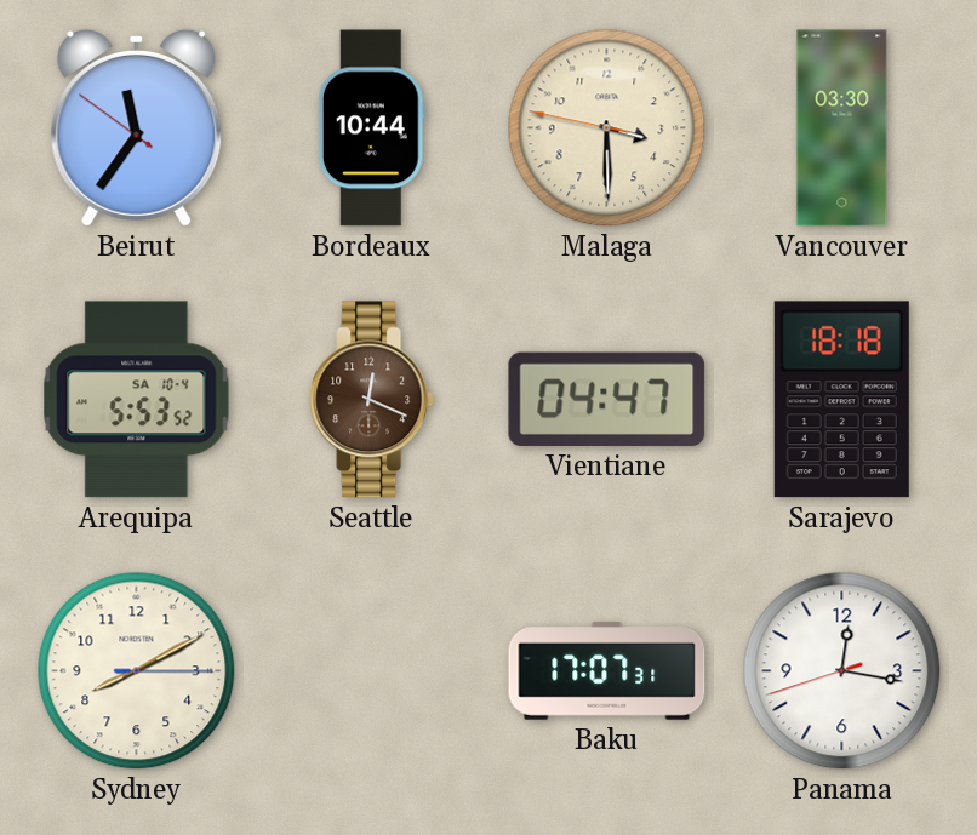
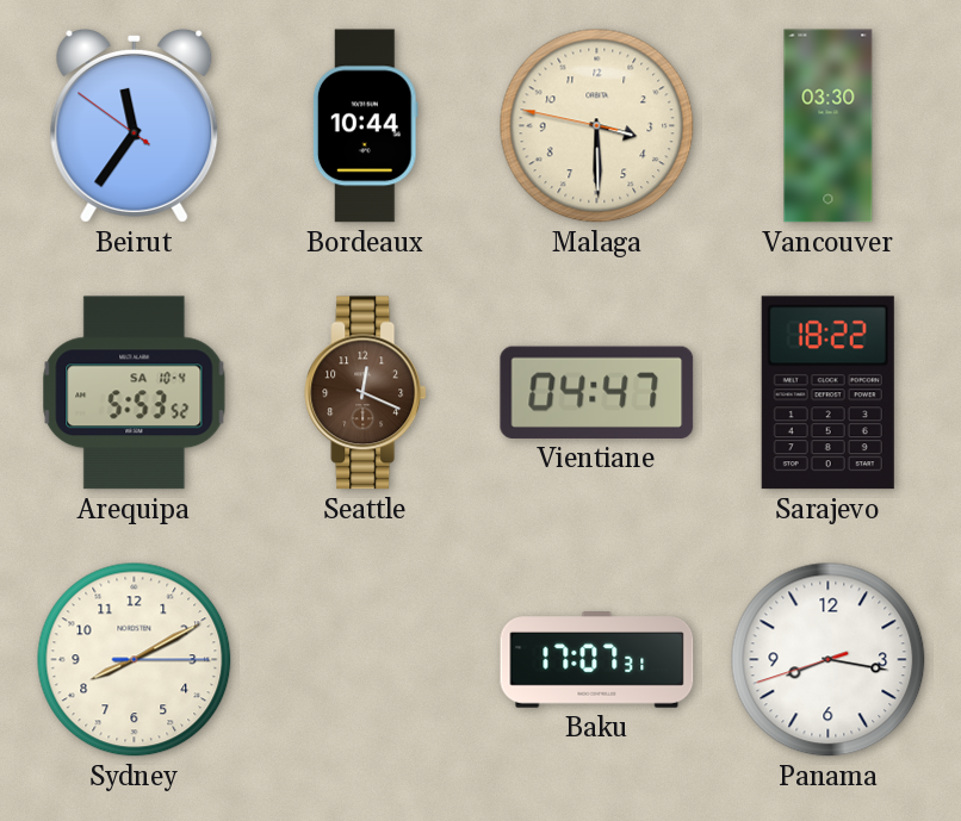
Sarajevo: 18:18 -> 18:22 (827, 393)
Panama: 12:16 -> 8:16 (829, 660)
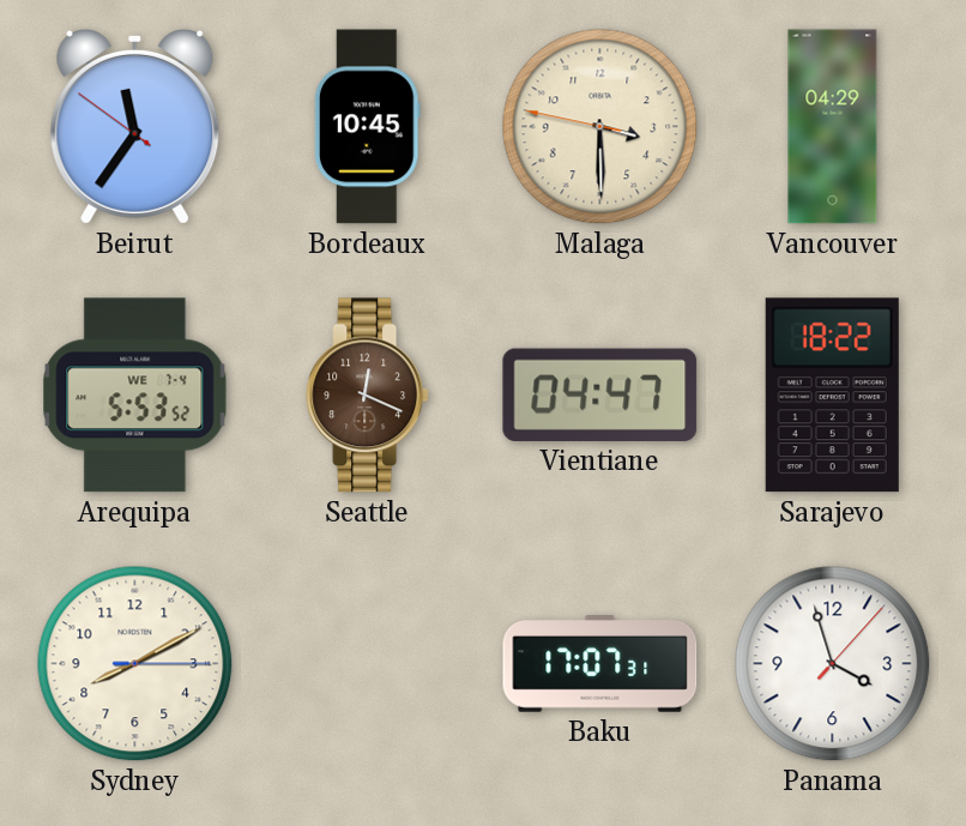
Bordeaux: 10:44 -> 10:45 (367, 127)
Vancouver: 03:30 -> 04:29 (833, 127)
Arequipa date: SA 10-4 -> WE 7-4 (135, 396)
Panama: 8:16 -> 3:57 (833, 664)
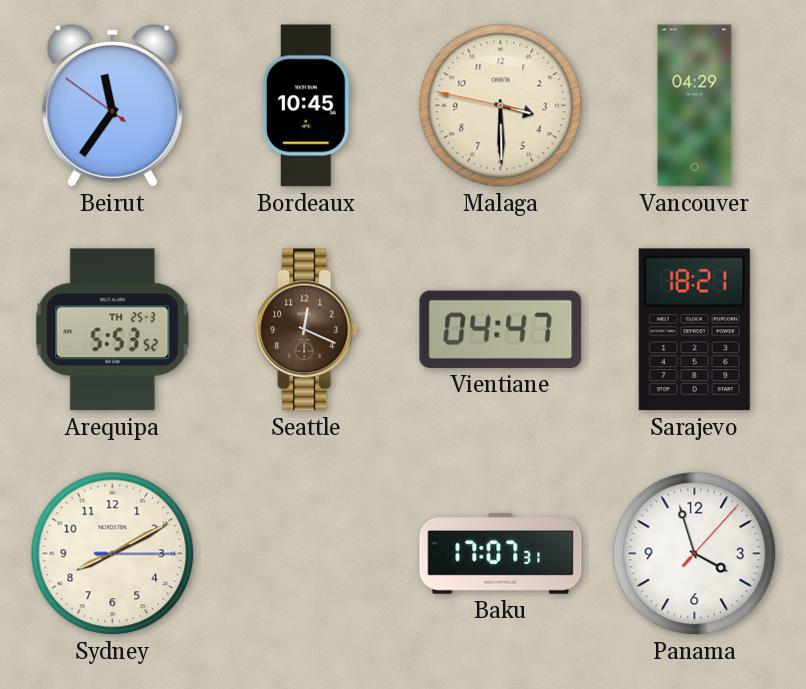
Arequipa date: WE 7-4 -> TH 25-3 (113, 330)
Sarajevo: 18:22 -> 18:21 (694, 330)
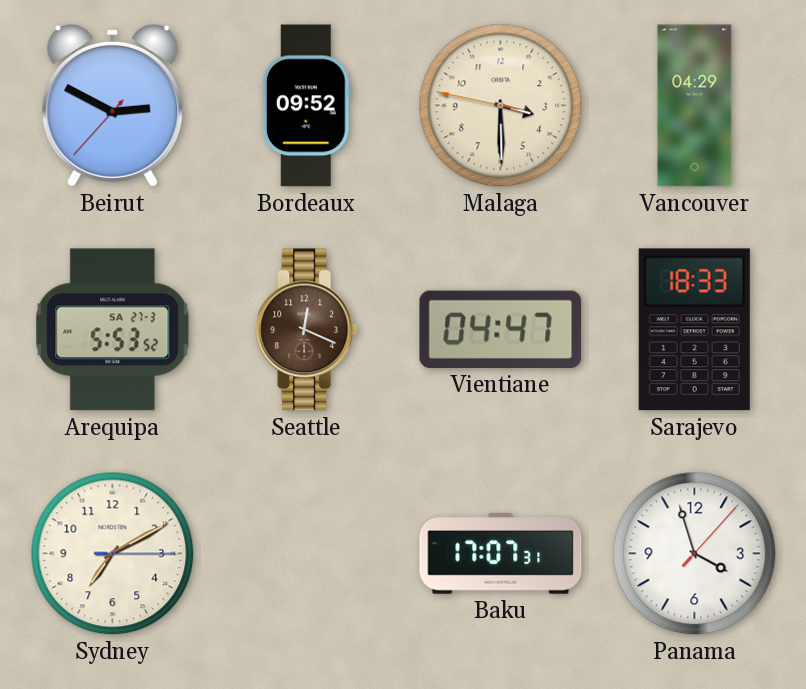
Beirut: 11:35 -> 2:49 (113, 105)
Bordeaux: 10:45 -> 09:52 (306, 106)
Arequipa date: TH 25-3 -> SA 27-3 (113, 330)
Sarajevo: 18:21 -> 18:33 (694, 330)
Sydney: 8:10 -> 7:10 (113, 554)
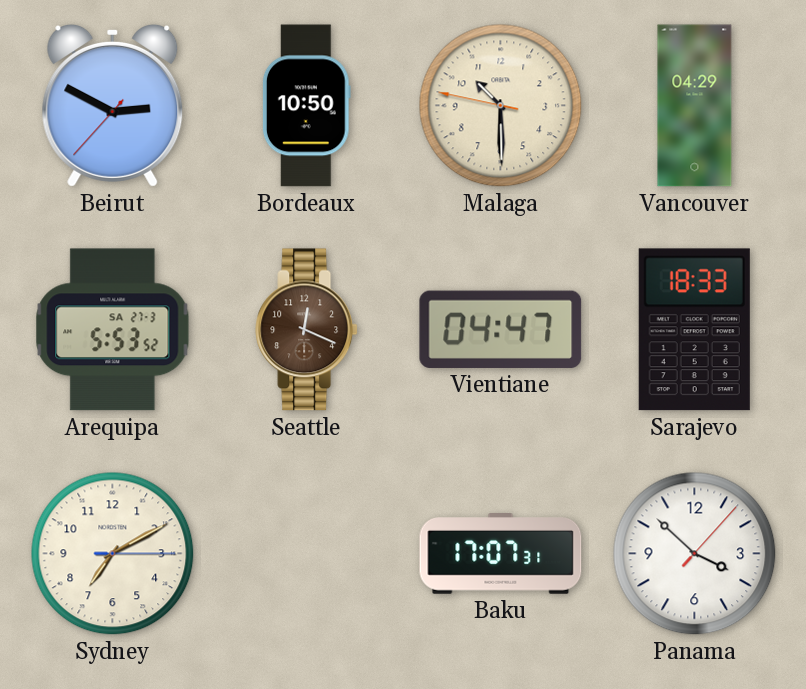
Bordeaux: 09:52 -> 10:50 (306, 106)
Malaga: 3:29 -> 10:29 (501, 106)
Panama: 3:57 -> 3:52 (695, 554)
